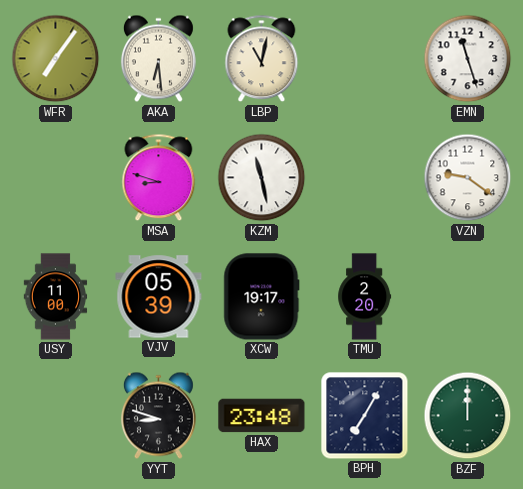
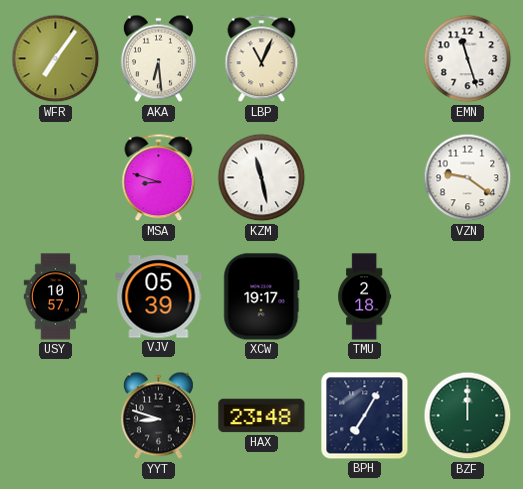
LBP: 11:02 -> 11:04 (262, 59)
USY: 11:00 -> 10:57 (56, 297)
TMU: 2:20 -> 2:18 (365, 297)
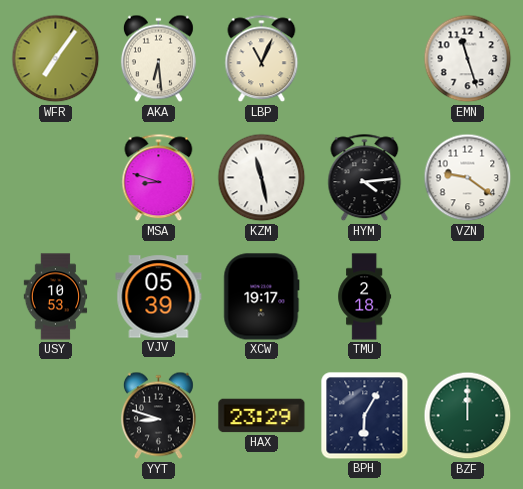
HYM: none -> 4:14 (365, 178)
USY: 10:57 -> 10:53 (56, 297)
HAX: 23:48 -> 23:29 (262, 416)
BPH: 7:05 -> 6:05 (365, 416)
